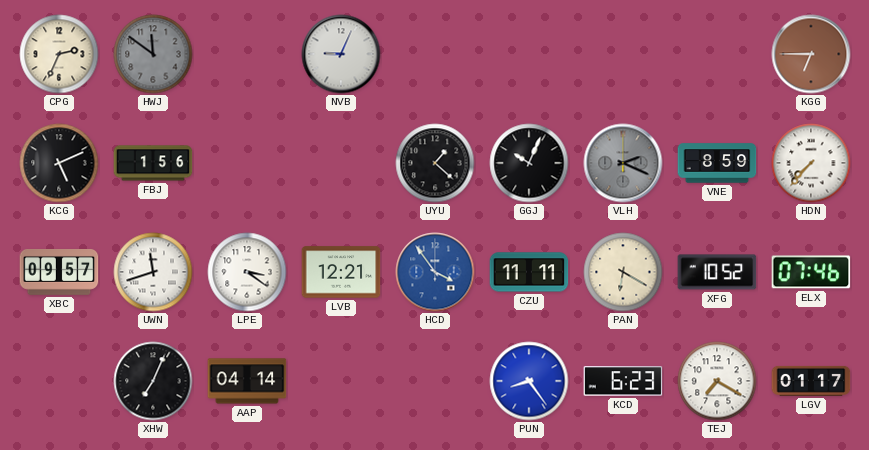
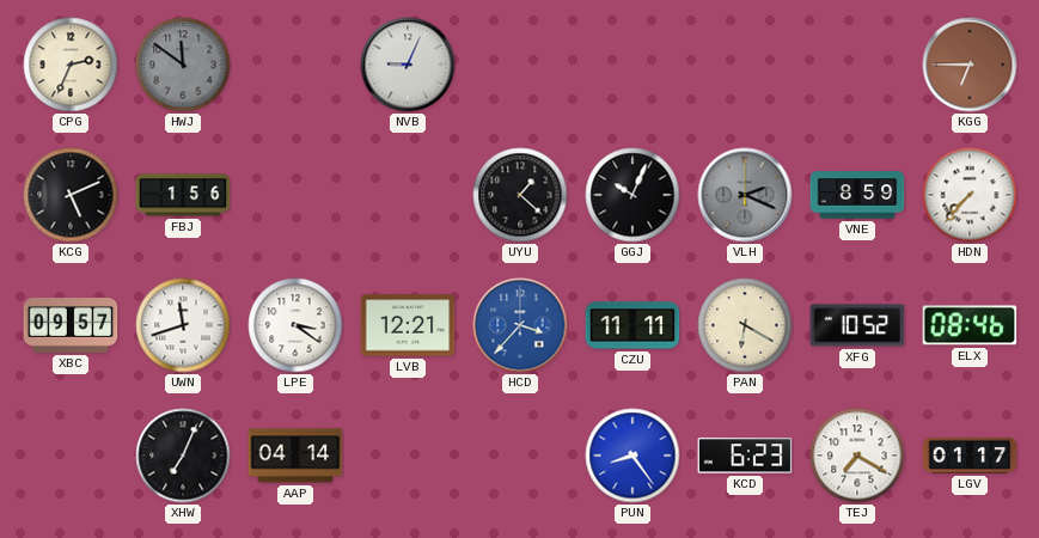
HCD: 3:54 -> 3:37 (520, 325)
ELX: 07:46 -> 08:46 (970, 325)
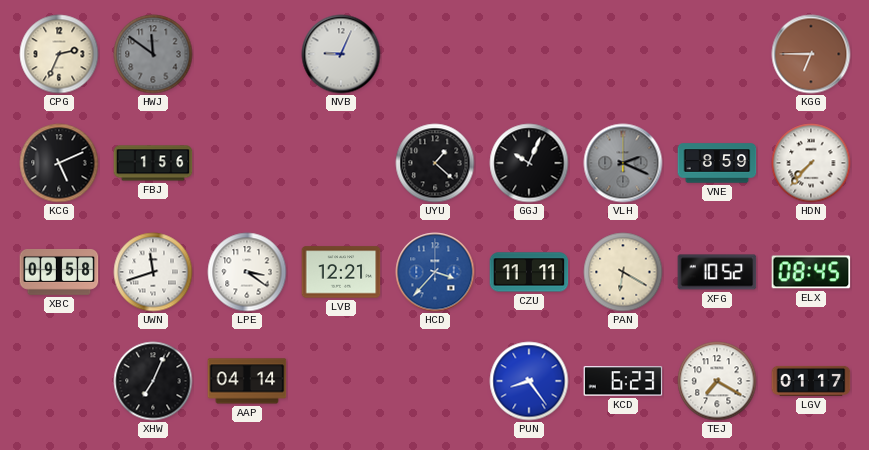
XBC: 09:57 -> 09:58 (59, 273)
ELX: 08:46 -> 08:45 (811, 272)
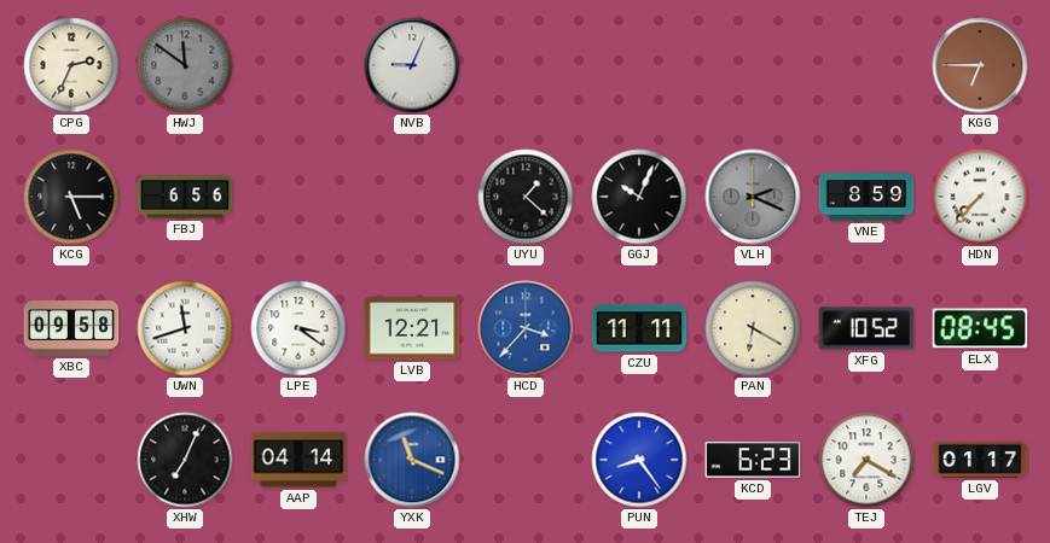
KCG: 5:11 -> 5:15 (71, 197)
FBJ: 1:56 -> 6:56 (185, 197)
YXK: none -> 11:19 (412, 460)
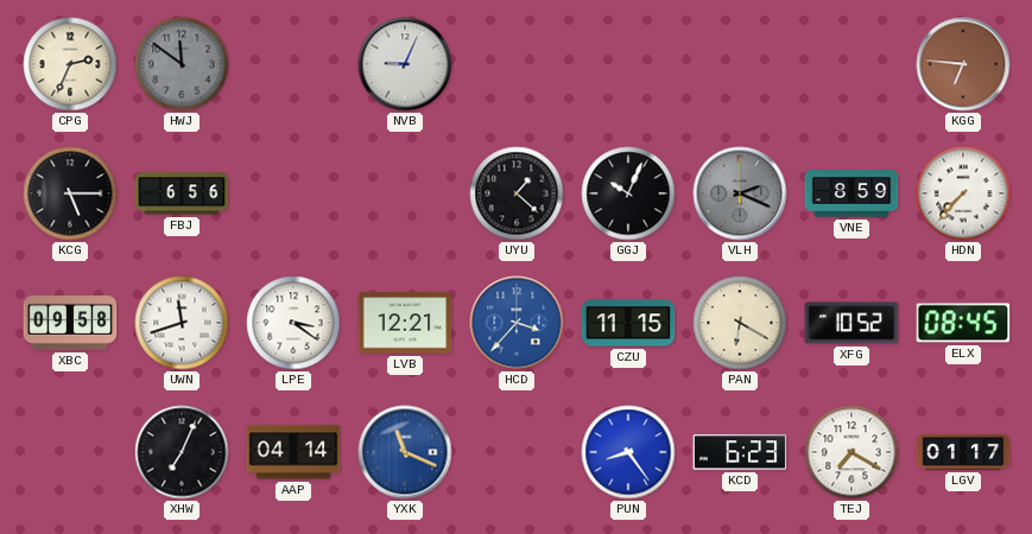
KGG: 6:45 -> 6:46 (963, 64)
CZU: 11:11 -> 11:15 (628, 323)
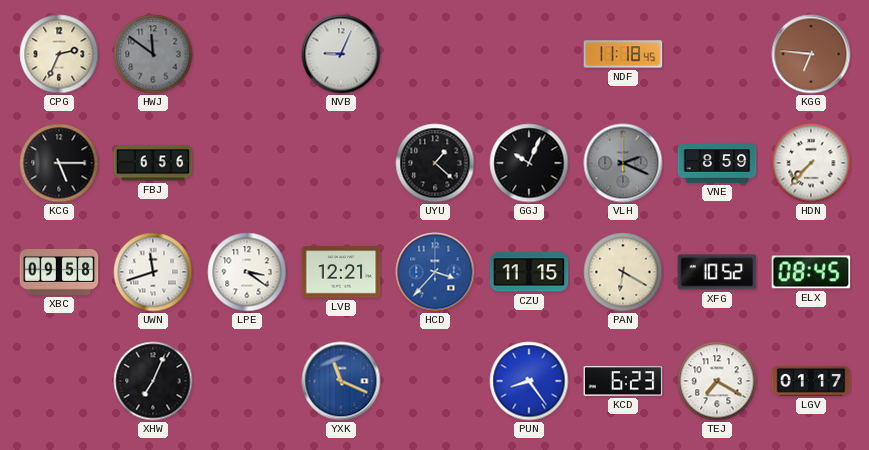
NDF: none -> 11:18 (623, 54)
AAP: 04:14 -> none (293, 452)
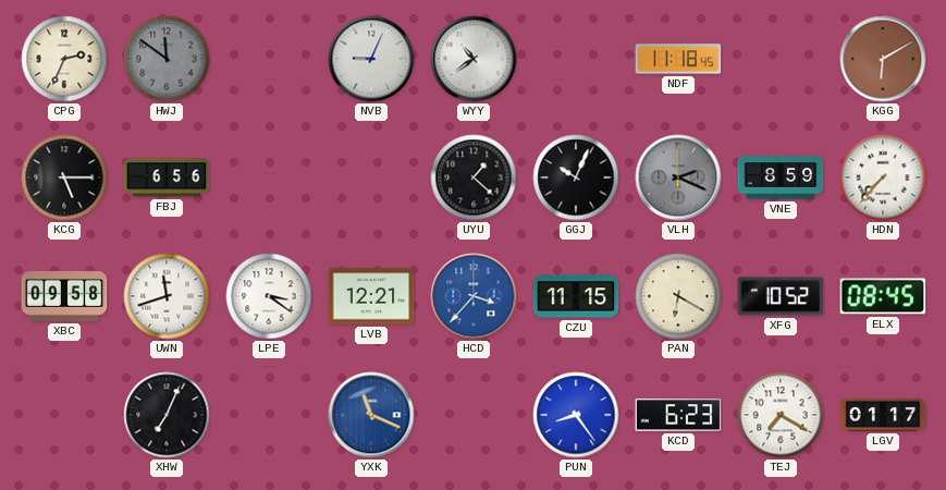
WYY: none -> 10:39 (474, 59)
KGG: 6:46 -> 6:10 (883, 59)
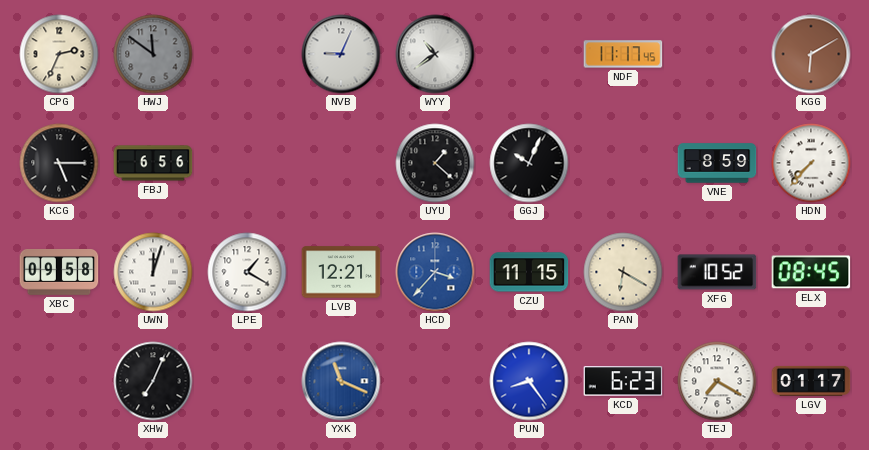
NDF: 11:18 -> 11:17 (623, 54)
VLH: 2:19 -> none (678, 177)
UWN: 11:42 -> 12:03 (153, 272)
LPE: 3:21 -> 1:20 (247, 272)
